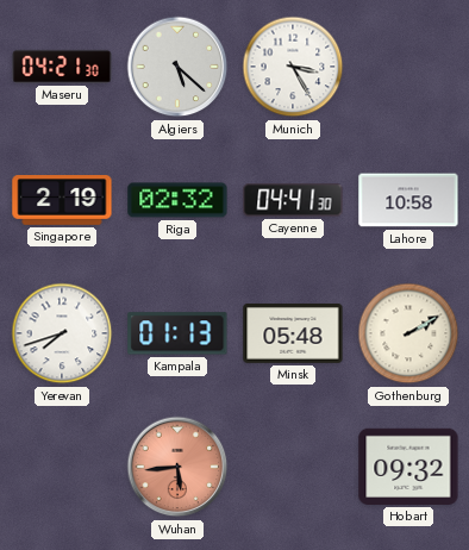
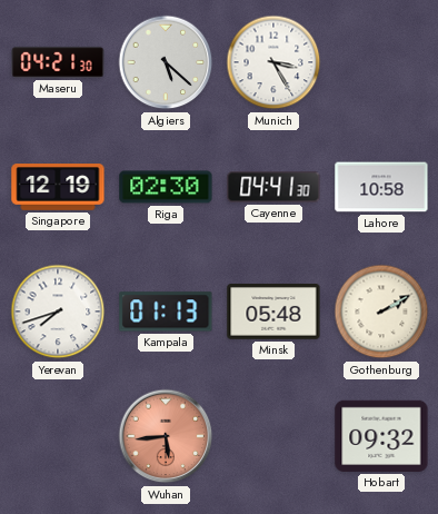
Singapore: 2:19 -> 12:19 (58, 188)
Riga: 02:32 -> 02:30 (166, 187)
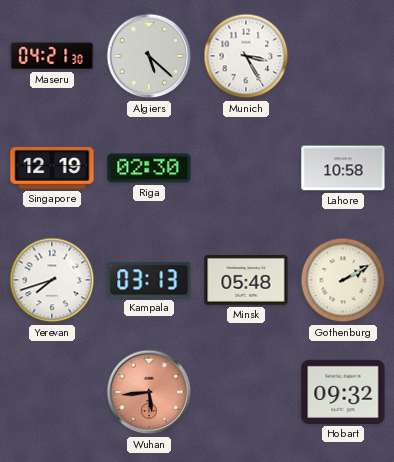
Cayenne: 04:41 -> none (273, 187)
Kampala: 01:13 -> 03:13 (149, 280)
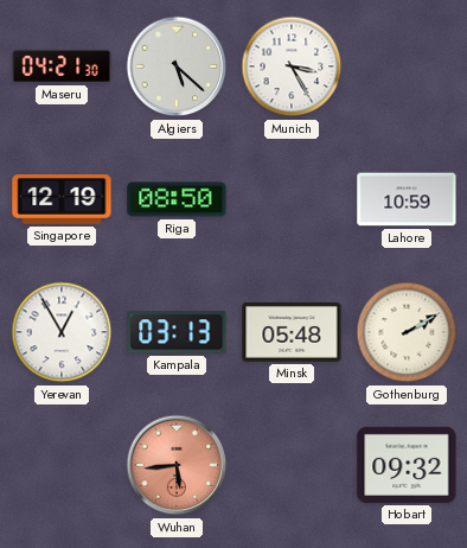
Riga: 02:30 -> 08:50 (177, 199)
Lahore: 10:58 -> 10:59 (407, 199)
Yerevan: 7:42 -> 12:55 (62, 332)
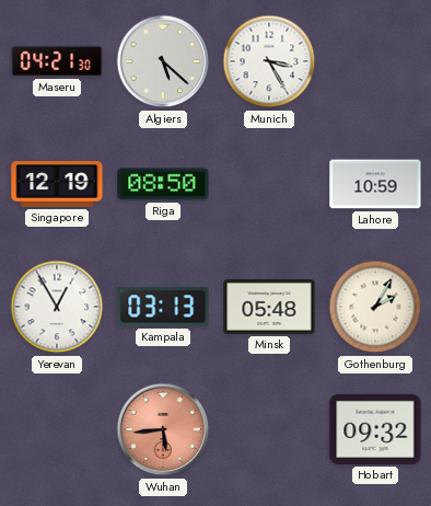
Gothenburg: 2:10 -> 2:05 (375, 307)
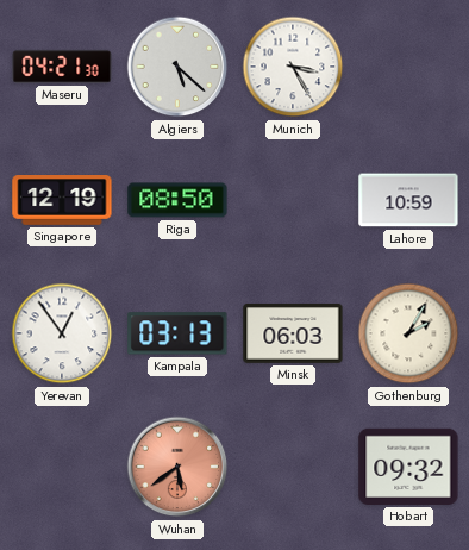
Yerevan: 12:55 -> 12:54 (62, 333)
Minsk: 05:48 -> 06:03 (293, 335)
Wuhan: 5:44 -> 5:39 (177, 467)
